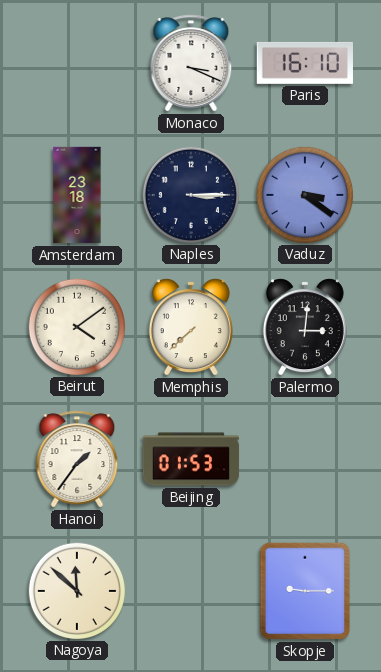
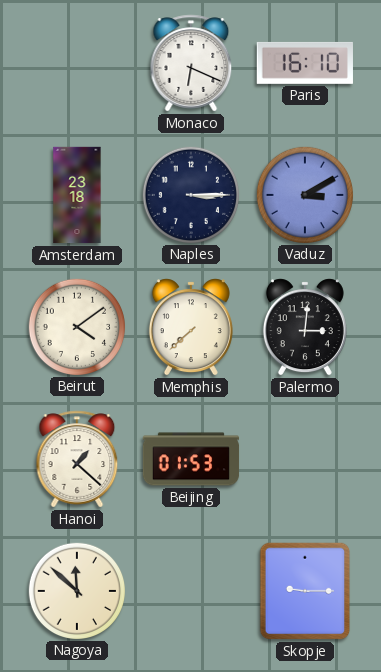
Monaco: 3:19 -> 6:19 (191, 63)
Vaduz: 3:21 -> 3:10 (304, 194)
Hanoi: 1:36 -> 1:22 (77, 459)
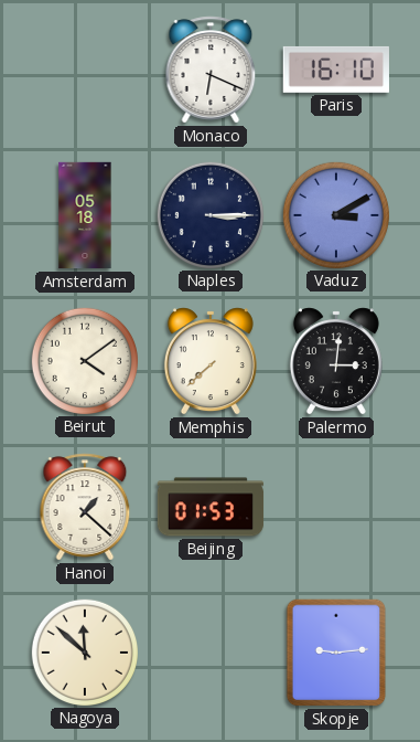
Amsterdam: 23:18 -> 05:18 (85, 215)
Skopje: 9:15 -> 9:14 (336, 653)
